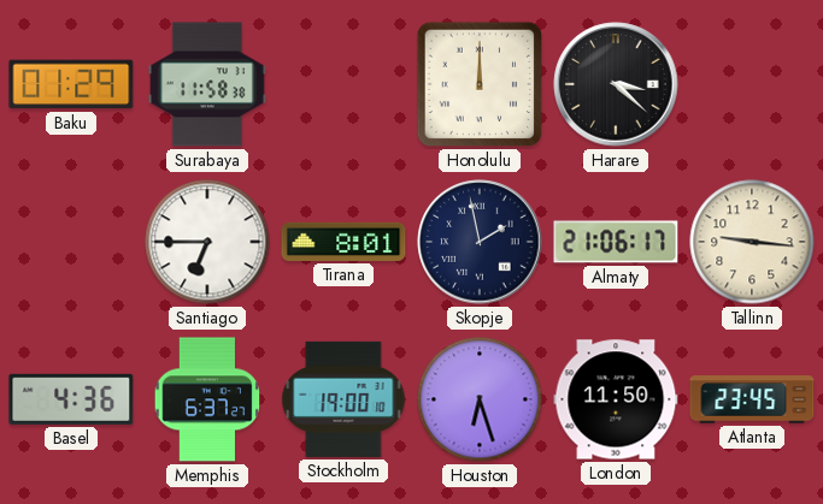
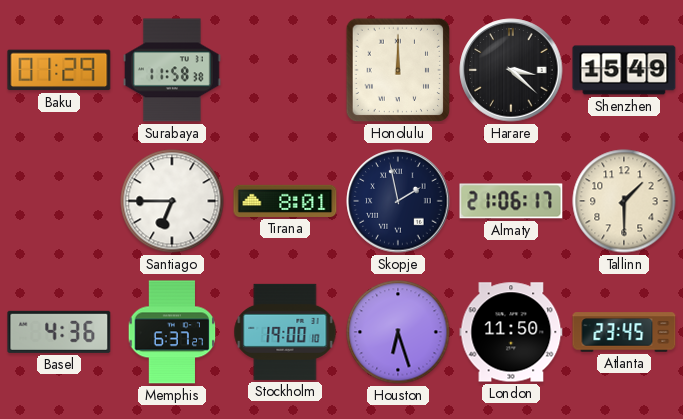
Shenzhen: none -> 15:49 (624, 70)
Tallinn: 9:16 -> 1:30 (624, 201)
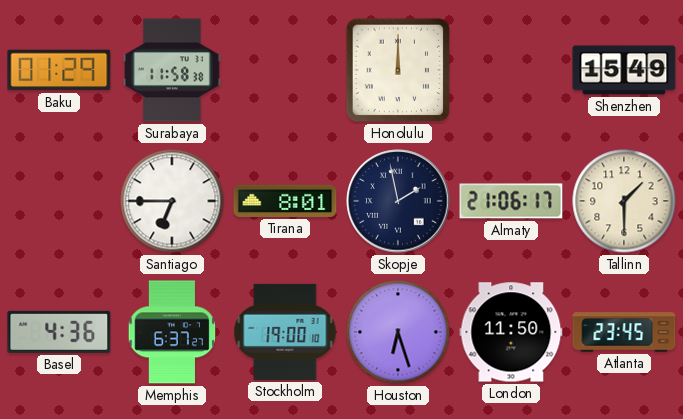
Harare: 3:22 -> none (511, 70)
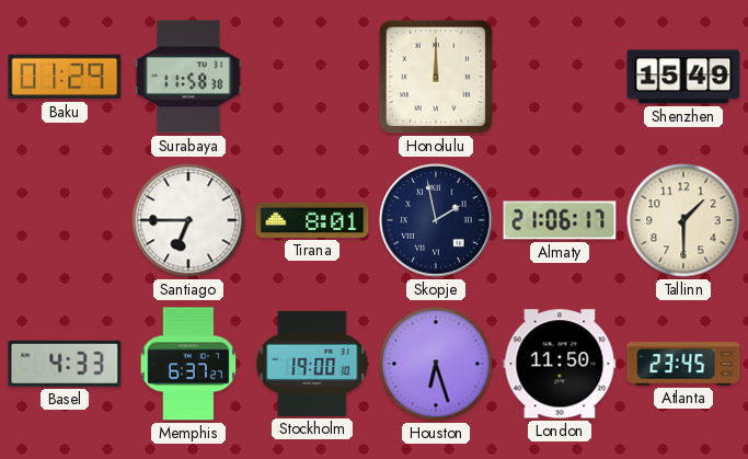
Basel: 4:36 -> 4:33 (65, 364)
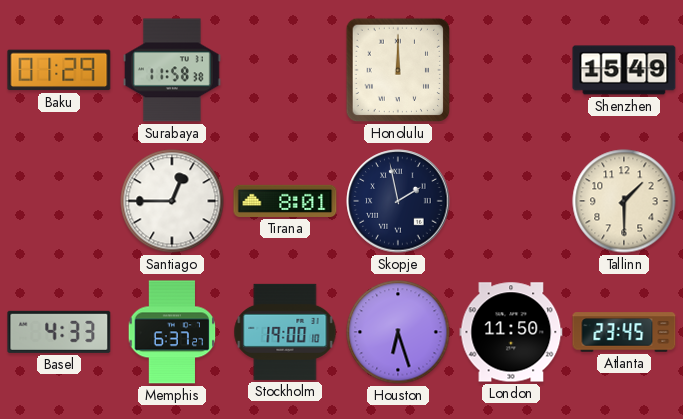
Santiago: 6:45 -> 12:45 (172, 201)
Almaty: 21:06 -> none (560, 220)
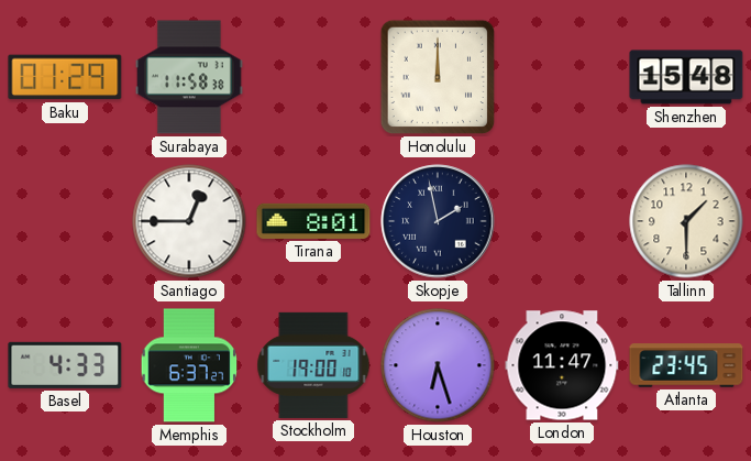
Shenzhen: 15:49 -> 15:48 (686, 77)
London: 11:50 -> 11:47 (562, 365)
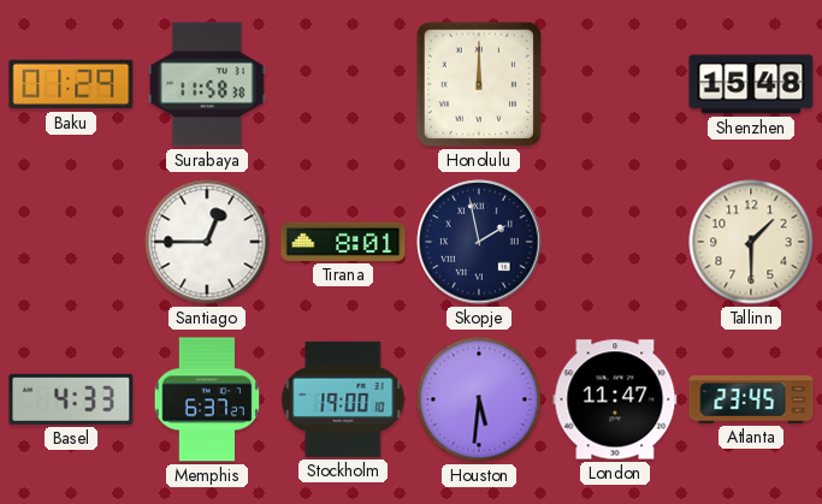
Houston: 6:27 -> 5:31 (479, 399)
